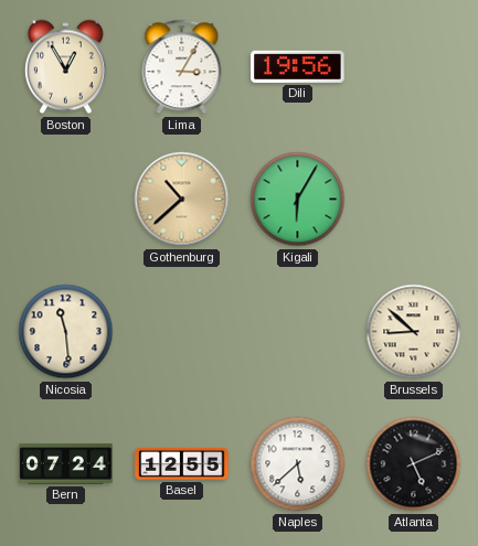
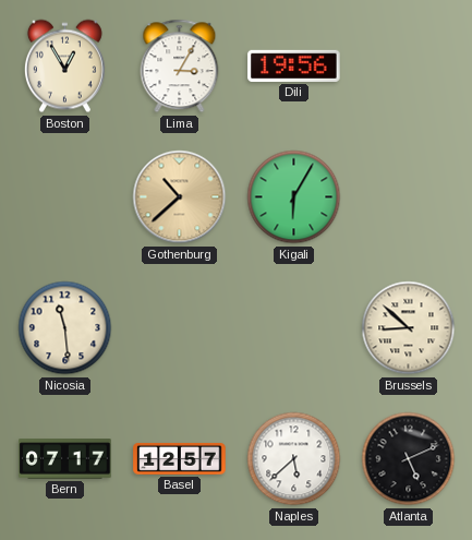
Bern: 07:24 -> 07:17 (65, 459)
Basel: 12:55 -> 12:57 (180, 458)
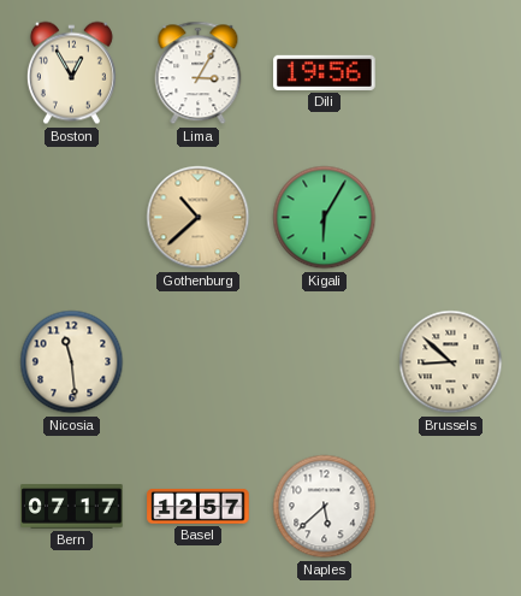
Atlanta: 5:11 -> none (409, 459)
